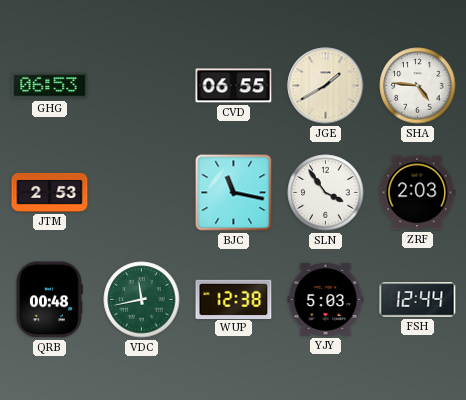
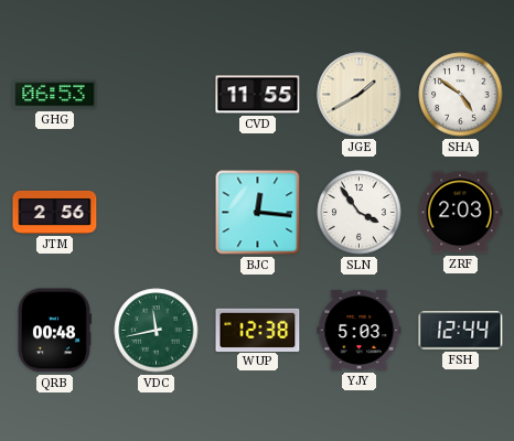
CVD: 06:55 -> 11:55 (258, 95)
SHA: 4:46 -> 4:51 (461, 95)
JTM: 2:53 -> 2:56 (55, 212)
BJC: 11:17 -> 12:16 (258, 213)
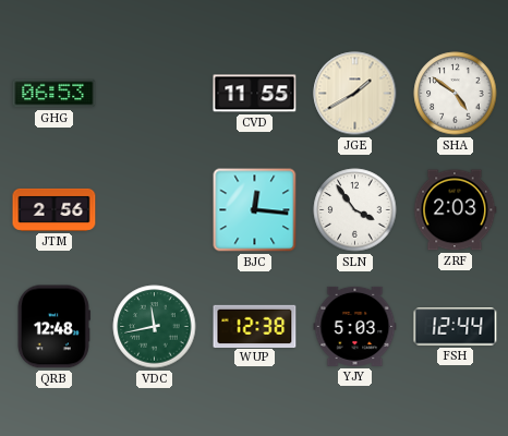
QRB: 00:48 -> 12:48 (53, 327)
